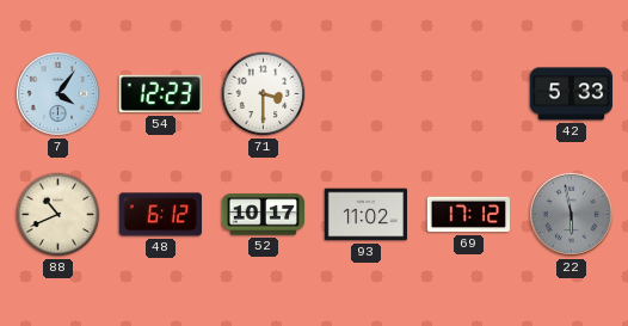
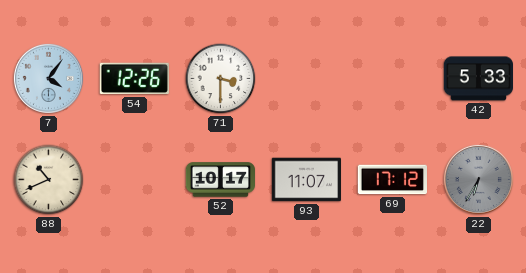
54: 12:23 -> 12:26 (134, 79)
48: 6:12 -> none (160, 215)
93: 11:02 -> 11:07 (307, 180)
22: 5:58 -> 6:35 (478, 179)
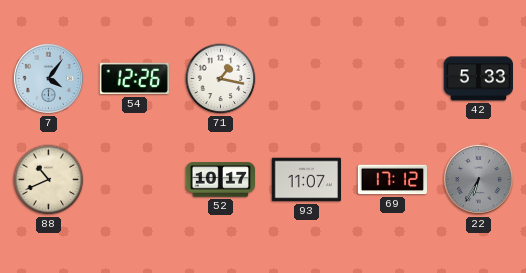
71: 3:30 -> 1:17 (221, 79)
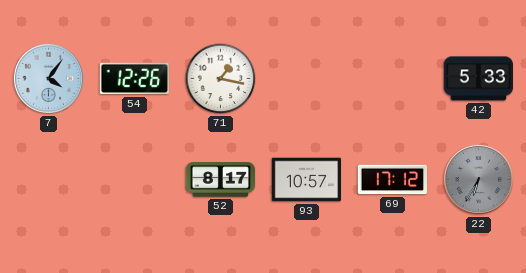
88: 10:41 -> none (49, 180)
52: 10:17 -> 8:17 (221, 180)
93: 11:07 -> 10:57 (307, 180)
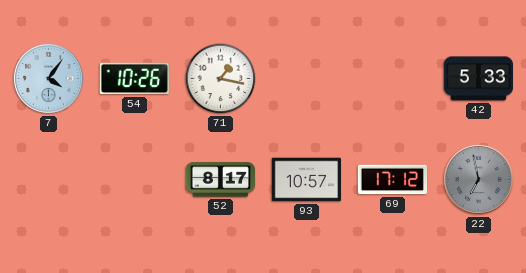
54: 12:26 -> 10:26 (134, 79)
22: 6:35 -> 6:58 (478, 179)
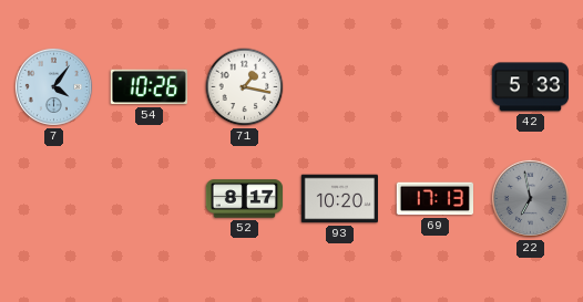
93: 10:57 -> 10:20 (340, 199)
69: 17:12 -> 17:13 (434, 199)
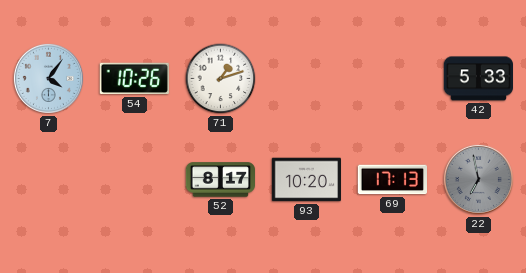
71: 1:17 -> 1:12 (221, 79)
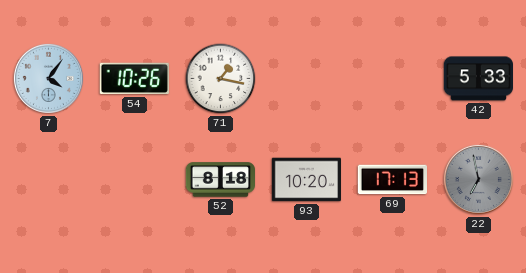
71: 1:12 -> 1:17 (221, 79)
52: 8:17 -> 8:18 (221, 180)
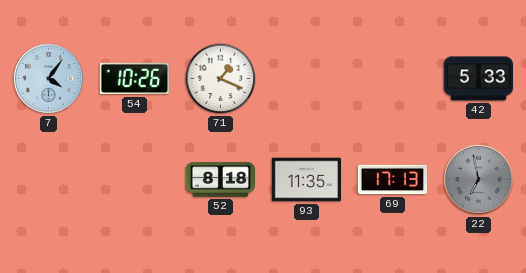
71: 1:17 -> 1:19 (221, 79)
93: 10:20 -> 11:35 (307, 180)
